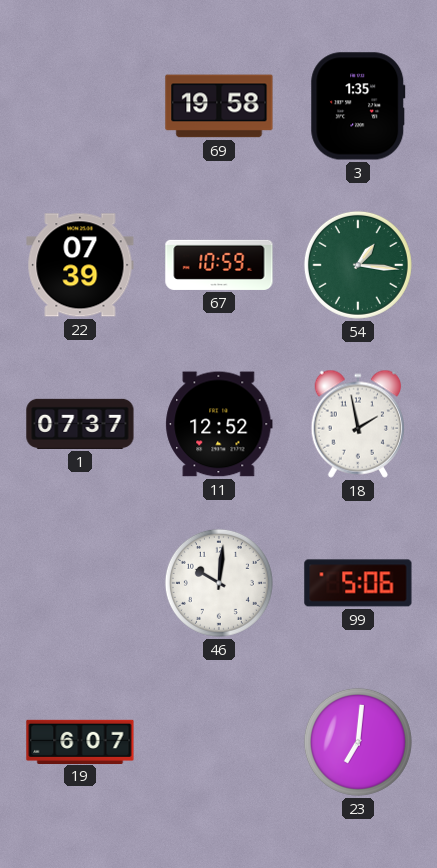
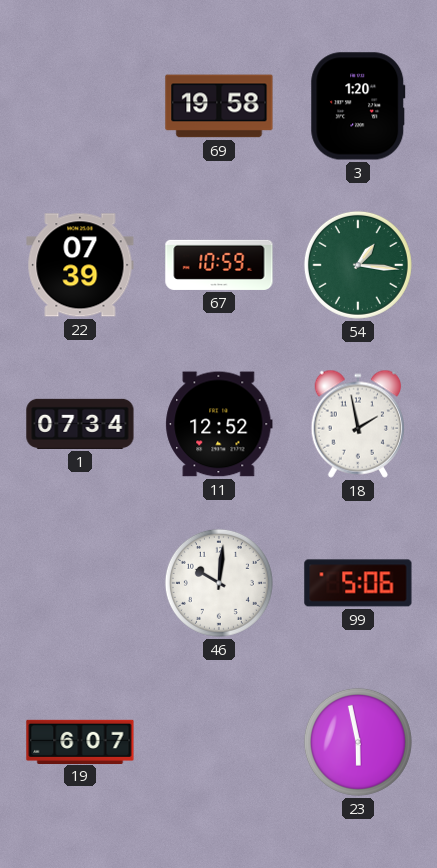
3: 1:35 -> 1:20 (358, 106)
1: 07:37 -> 07:34 (80, 424)
23: 7:01 -> 5:58 (358, 742)
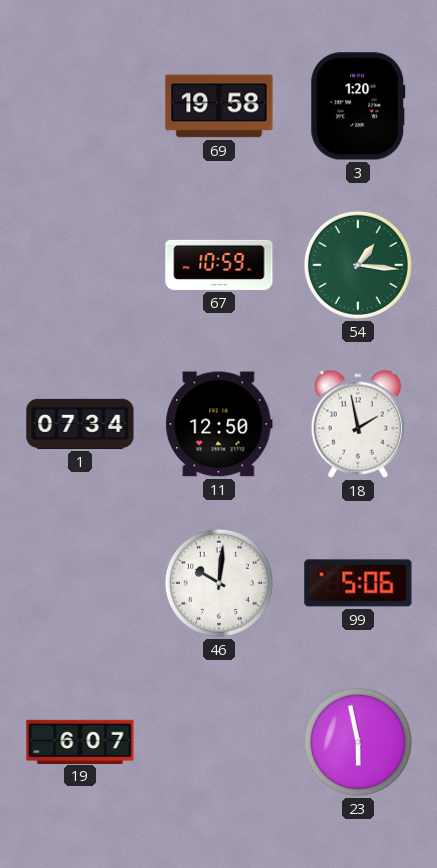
22: 07:39 -> none (80, 265)
11: 12:52 -> 12:50 (219, 424)
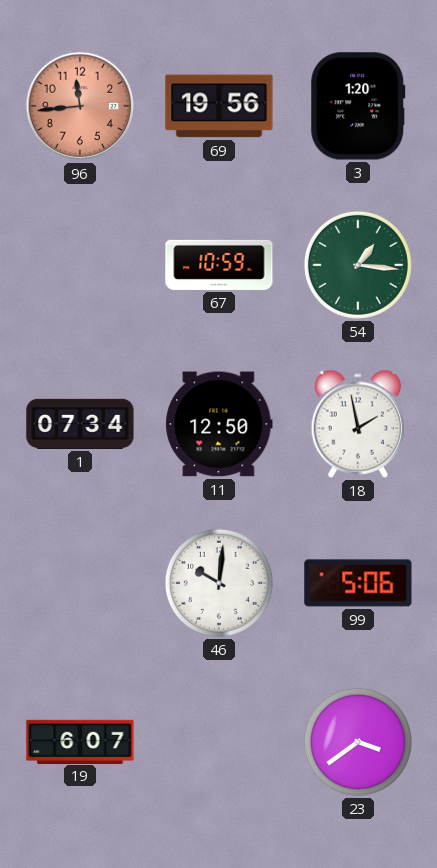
96: none -> 11:44 (80, 106)
69: 19:58 -> 19:56 (219, 106)
23: 5:58 -> 3:39 (358, 742)
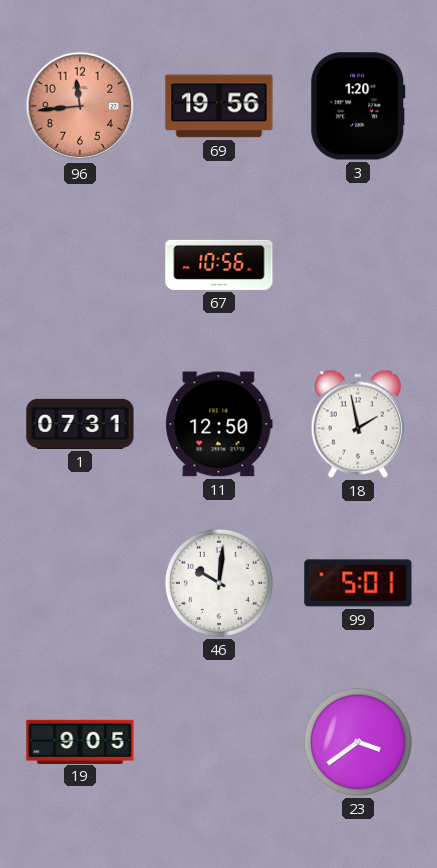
67: 10:59 -> 10:56 (219, 265)
54: 1:16 -> none (358, 265)
1: 07:34 -> 07:31 (80, 424)
99: 5:06 -> 5:01 (358, 583)
19: 6:07 -> 9:05 (80, 741)
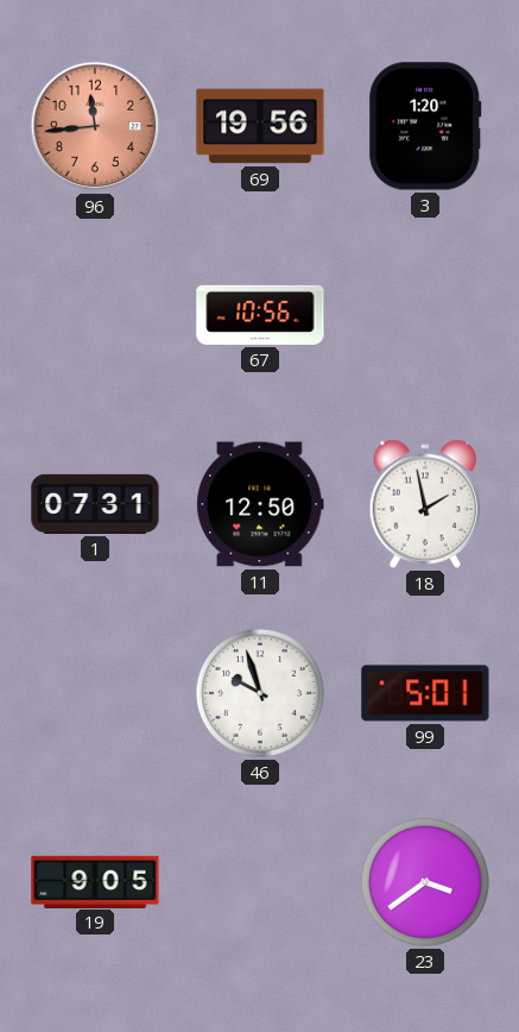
46: 10:01 -> 9:57 (260, 693)
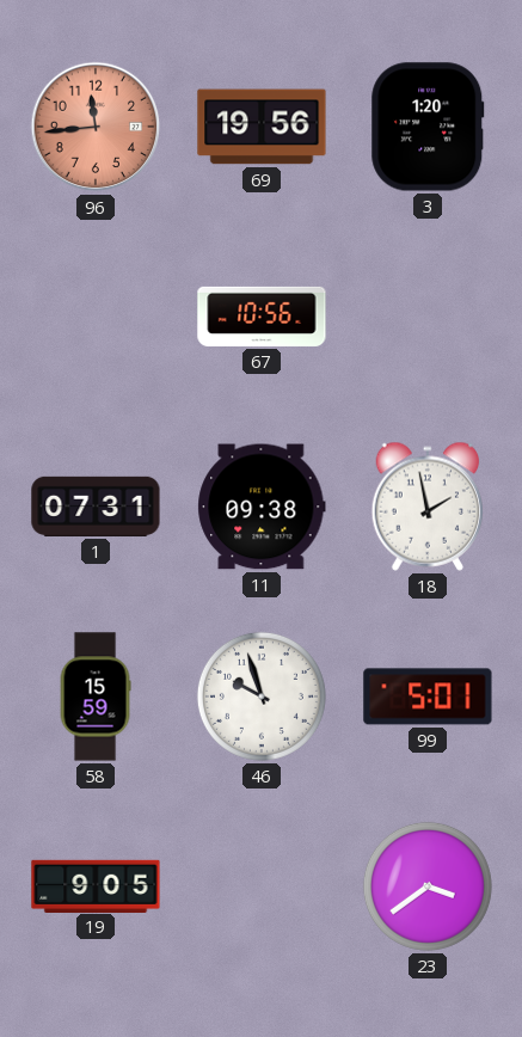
11: 12:50 -> 09:38 (262, 507)
58: none -> 15:59 (96, 697)
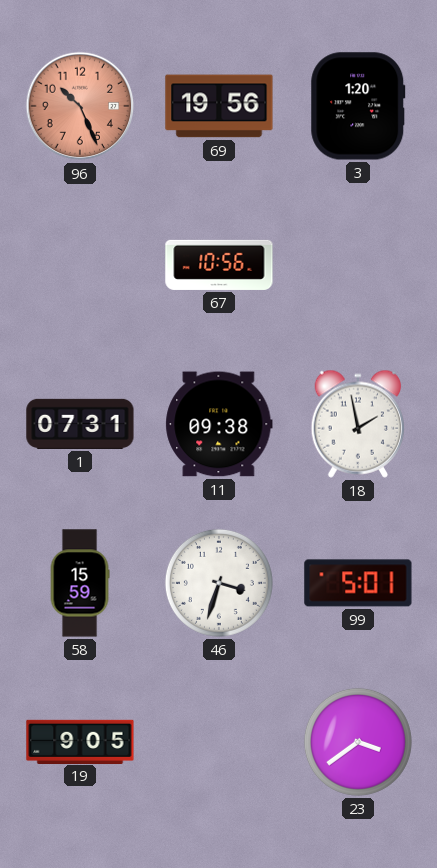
96: 11:44 -> 10:26 (80, 106)
46: 9:57 -> 3:33 (219, 583)
